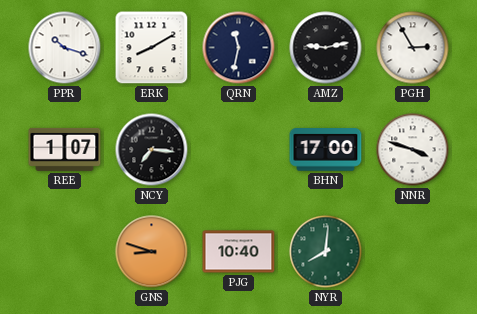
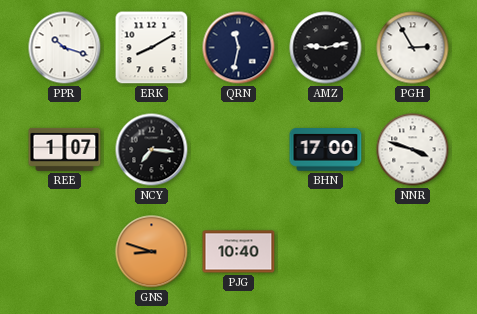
NYR: 8:01 -> none (326, 252)
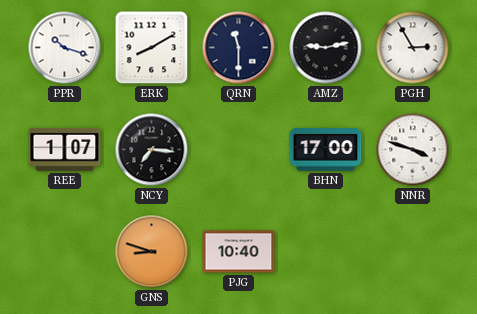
QRN: 11:32 -> 11:30 (239, 48)
